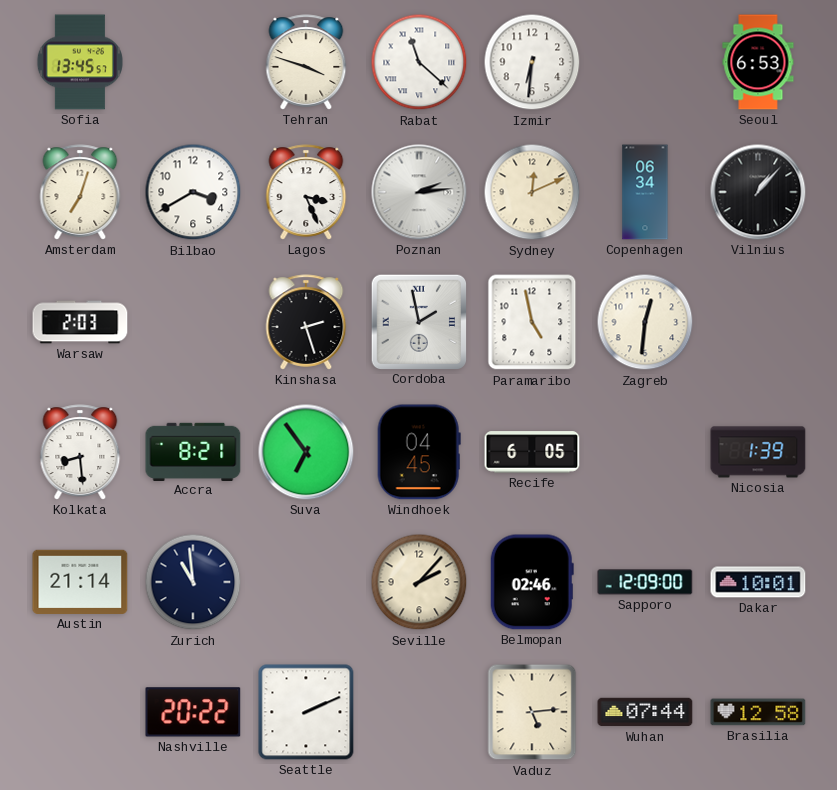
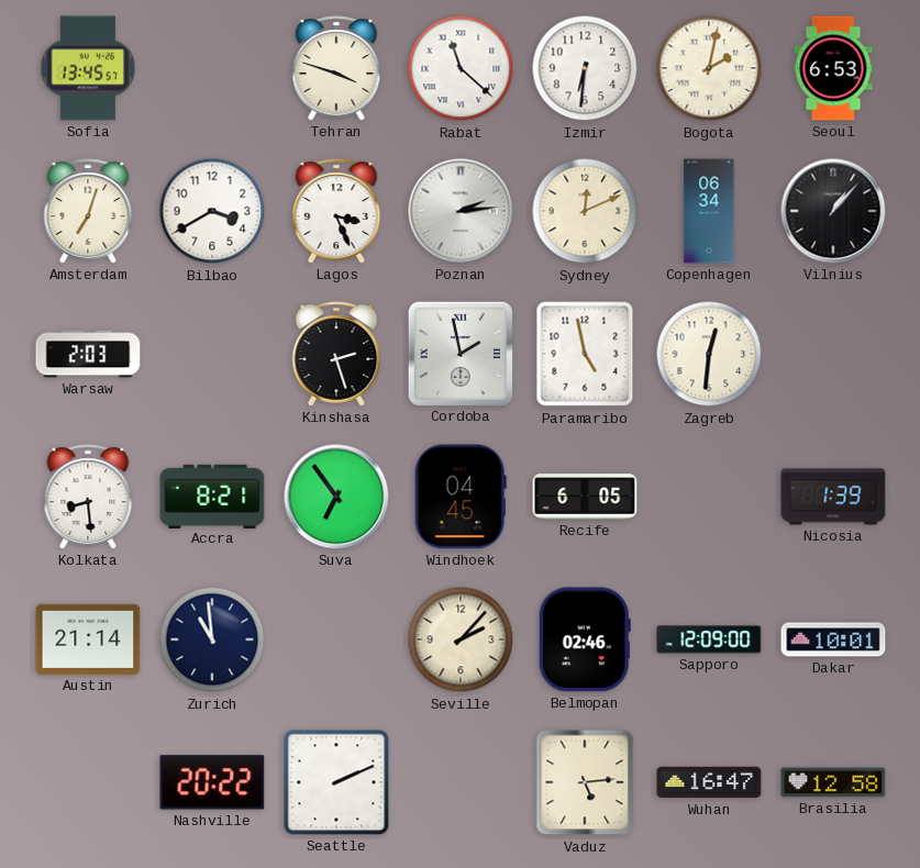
Bogota: none -> 2:02 (709, 68)
Wuhan: 07:44 -> 16:47 (709, 782)
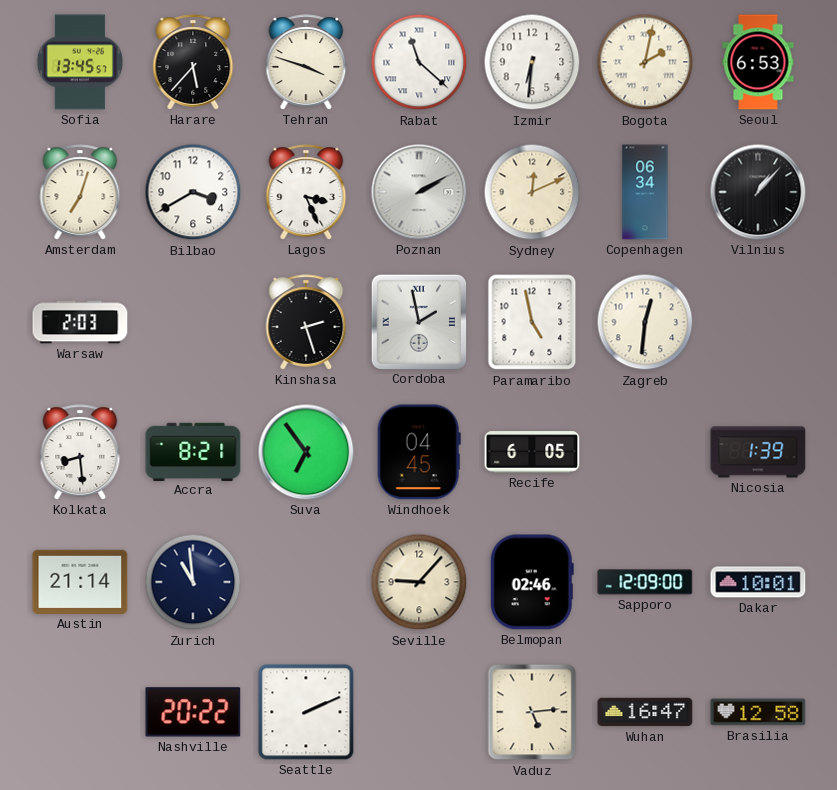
Harare: none -> 5:37 (193, 62)
Poznan: 2:14 -> 2:10 (419, 192)
Seville: 2:07 -> 9:07 (419, 582)
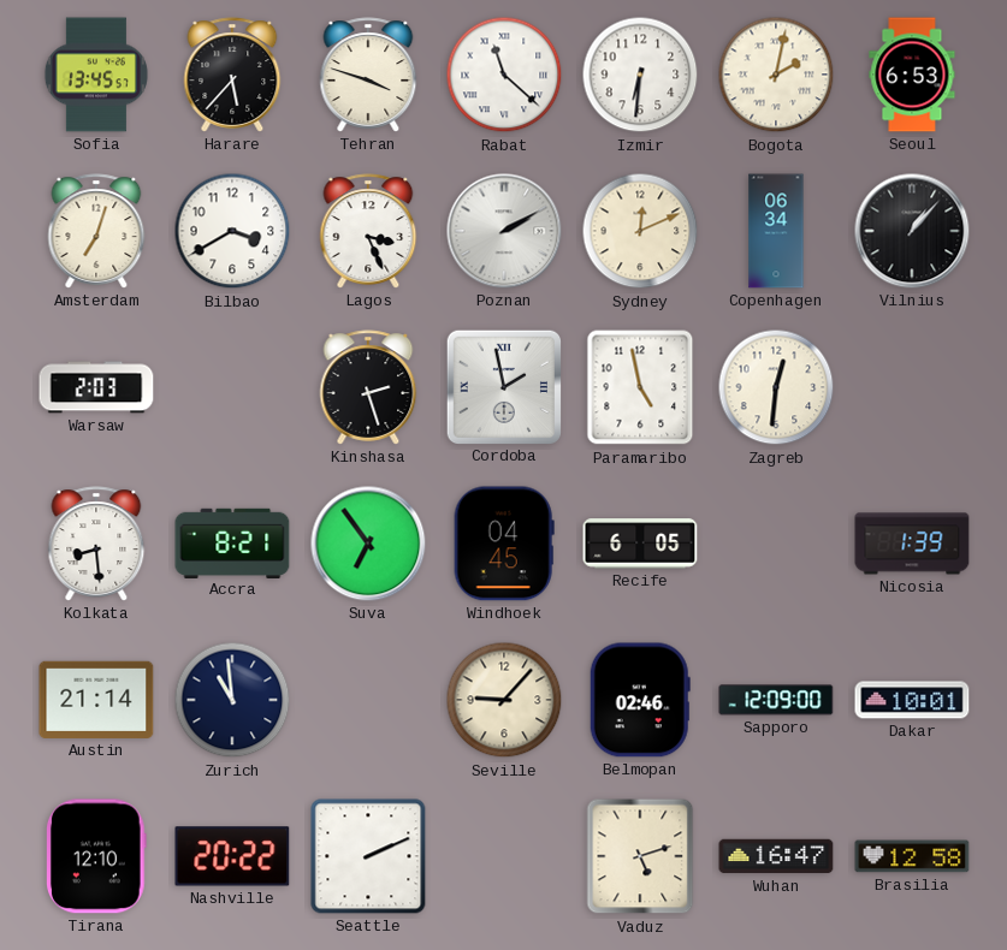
Tirana: none -> 12:10 (97, 856)
Vaduz: 5:14 -> 5:12 (640, 856)
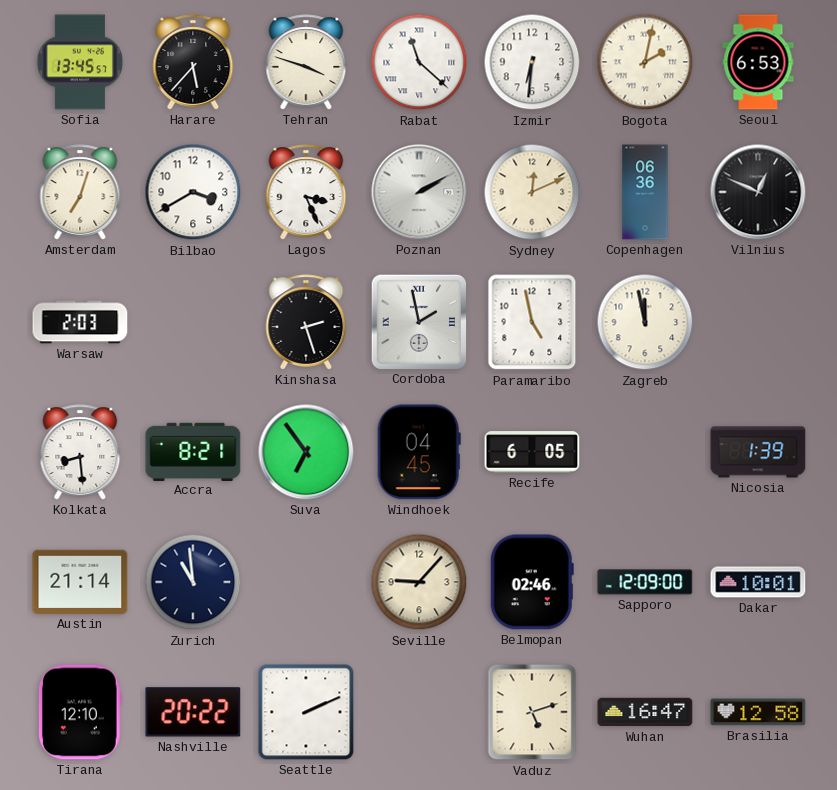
Copenhagen: 06:34 -> 06:36 (645, 192)
Vilnius: 1:07 -> 12:49 (758, 192)
Zagreb: 12:31 -> 11:58 (645, 322)
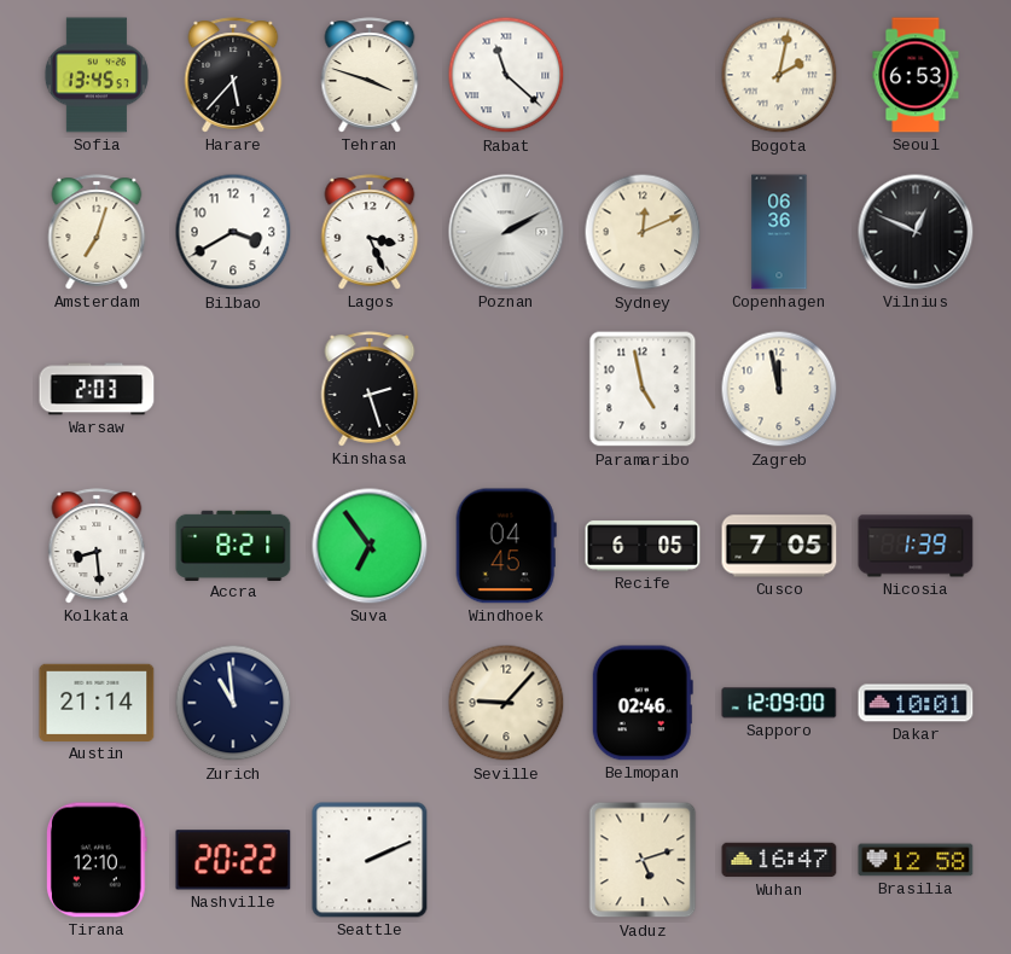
Izmir: 6:31 -> none (532, 62)
Cordoba: 1:58 -> none (418, 321)
Cusco: none -> 7:05 (779, 546)
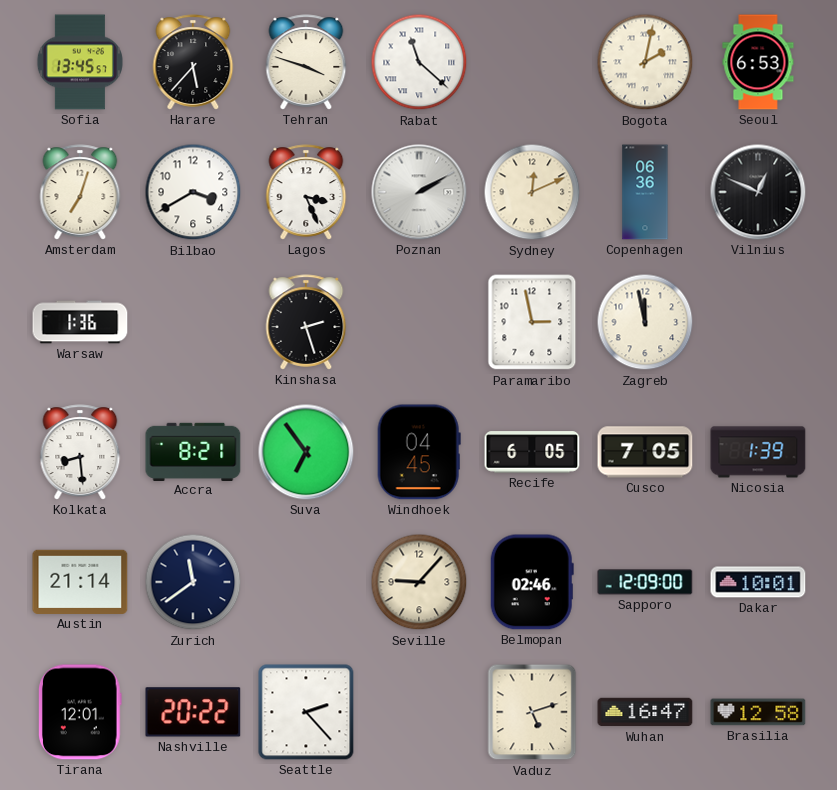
Warsaw: 2:03 -> 1:36 (80, 322)
Paramaribo: 4:58 -> 2:58 (532, 322)
Zurich: 10:59 -> 11:39 (193, 582)
Tirana: 12:10 -> 12:01 (81, 712)
Seattle: 2:11 -> 2:23 (306, 712)
